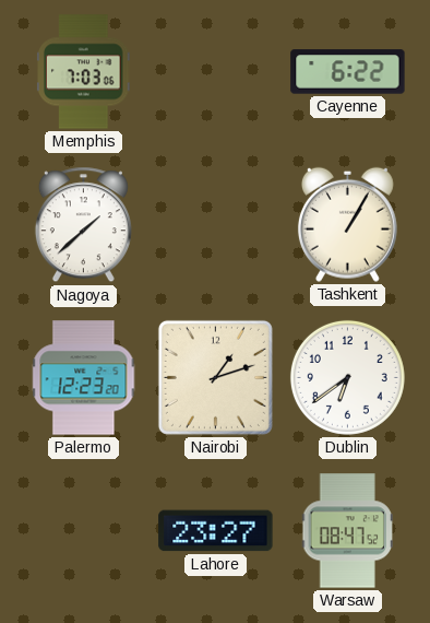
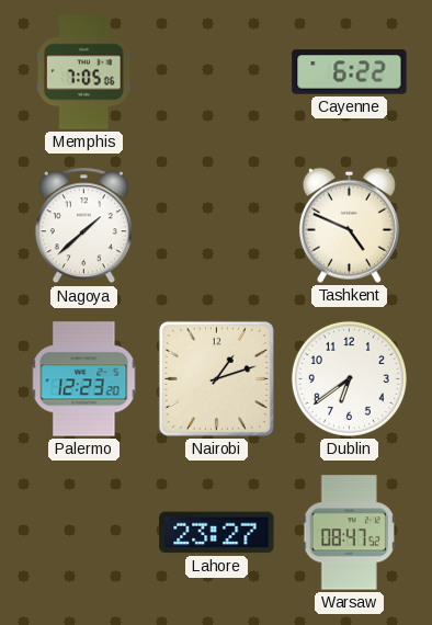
Memphis: 7:03 -> 7:05 (84, 72)
Tashkent: 1:05 -> 4:49 (349, 225)
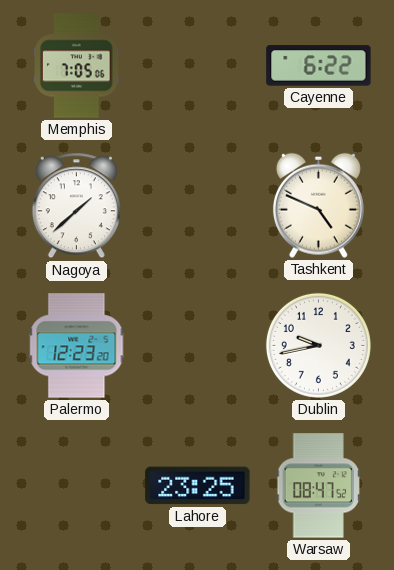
Nairobi: 1:12 -> none (216, 378)
Dublin: 6:39 -> 9:43 (318, 345)
Lahore: 23:27 -> 23:25 (198, 486)
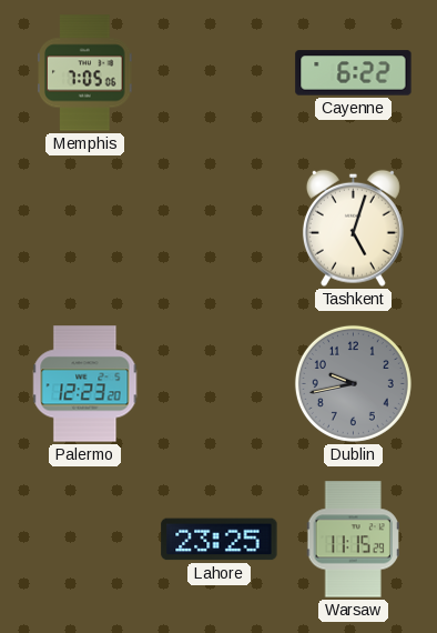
Nagoya: 1:38 -> none (76, 206)
Tashkent: 4:49 -> 5:03 (353, 228)
Dublin dial: white -> grey (353, 383)
Warsaw: 08:47 -> 11:15 (353, 540)
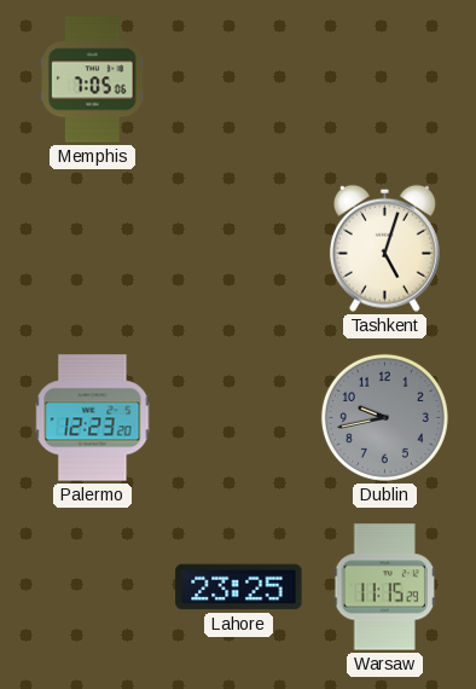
Cayenne: 6:22 -> none (354, 73)
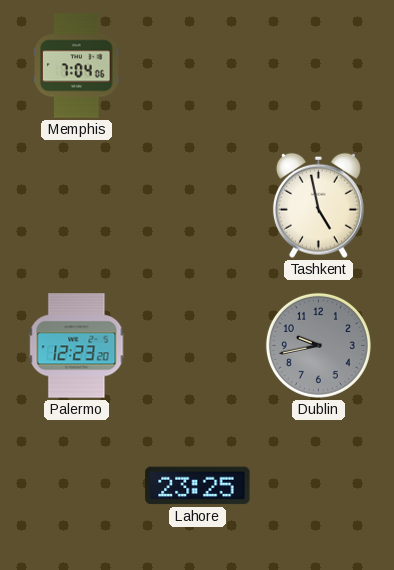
Memphis: 7:05 -> 7:04 (77, 66)
Tashkent: 5:03 -> 4:58 (318, 205)
Warsaw: 11:15 -> none (384, 587)
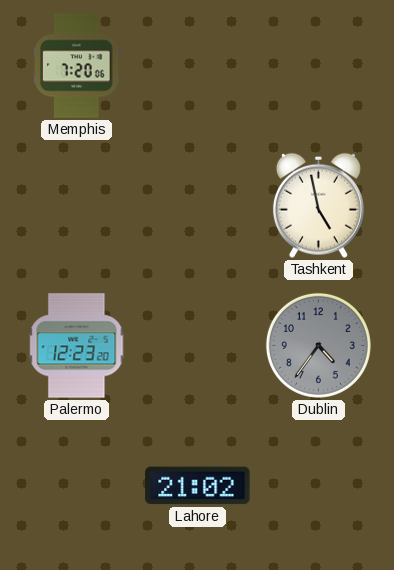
Memphis: 7:04 -> 7:20 (77, 66)
Dublin: 9:43 -> 4:36 (318, 345)
Lahore: 23:25 -> 21:02 (198, 486)
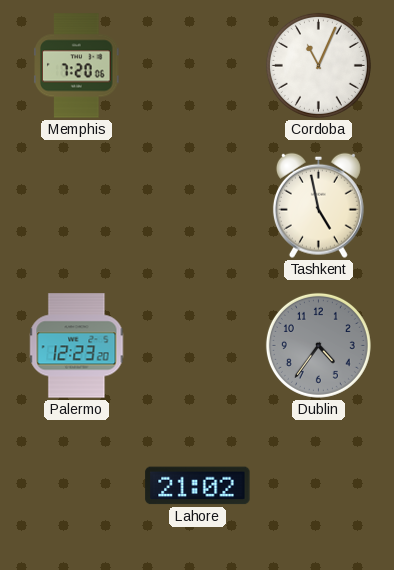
Cordoba: none -> 11:04 (318, 65)
